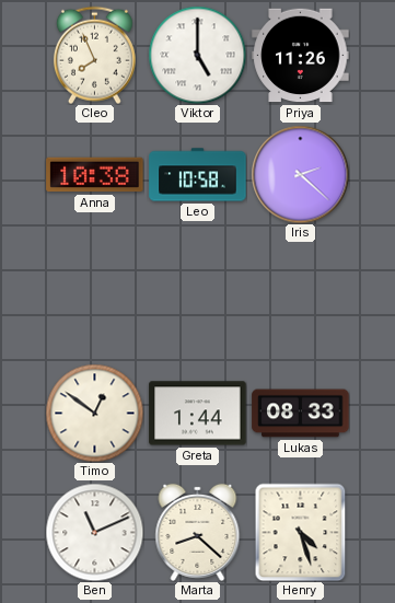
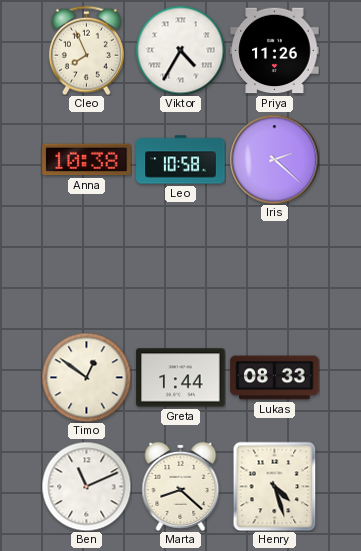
Viktor: 5:00 -> 4:35 (180, 50)
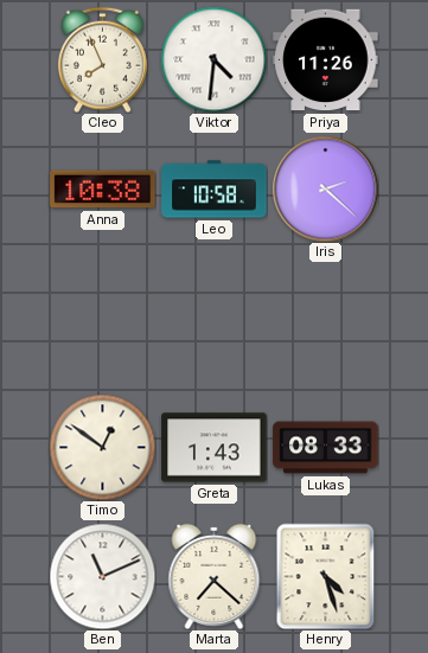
Viktor: 4:35 -> 4:31 (213, 59)
Greta: 1:44 -> 1:43 (215, 448)
Marta: 8:22 -> 7:22 (215, 576)
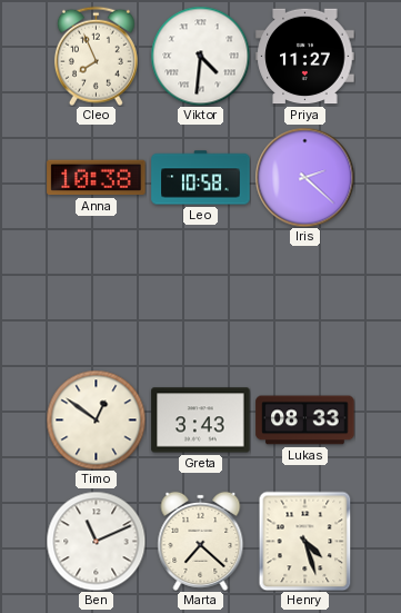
Priya: 11:26 -> 11:27 (305, 57)
Greta: 1:43 -> 3:43 (201, 421)
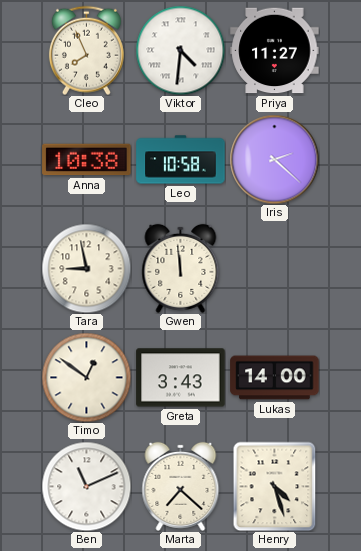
Tara: none -> 8:58 (86, 268)
Gwen: none -> 11:59 (181, 268)
Lukas: 08:33 -> 14:00 (275, 378)
